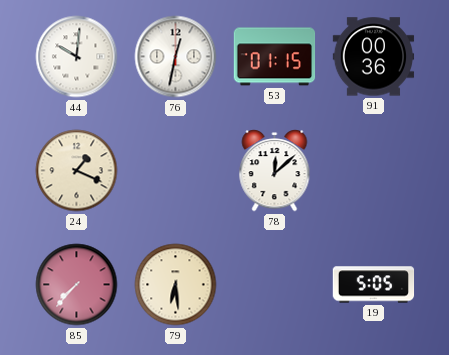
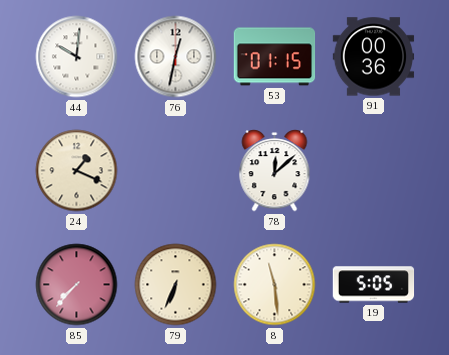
79: 6:29 -> 6:34 (176, 285)
8: none -> 11:29 (275, 285)
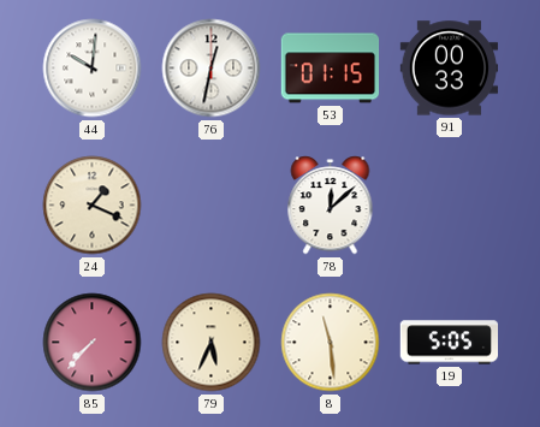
91: 00:36 -> 00:33 (450, 69)
79: 6:34 -> 5:34 (212, 343)
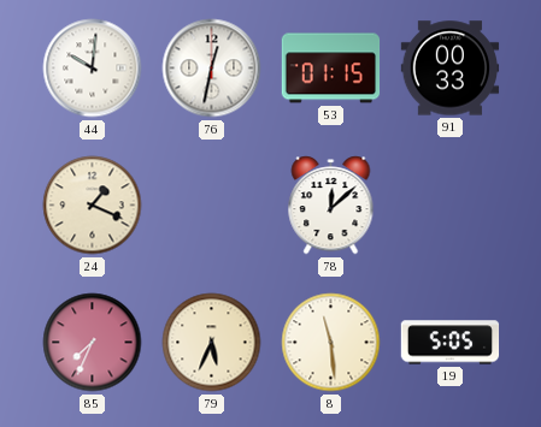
85: 7:37 -> 7:34 (93, 343)
